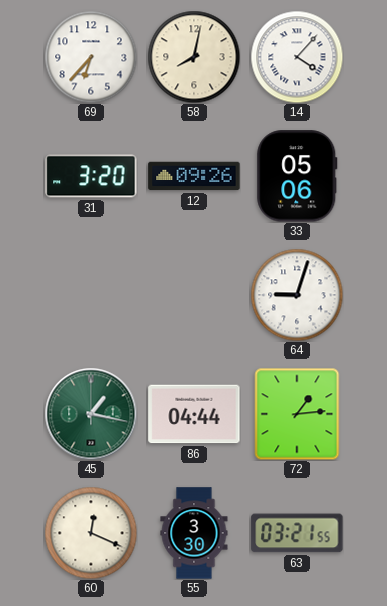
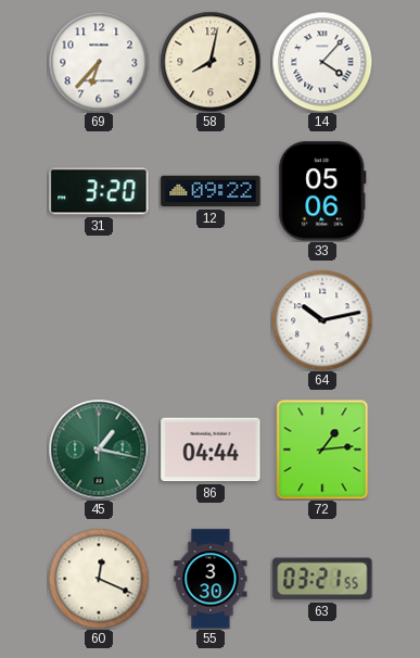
12: 09:26 -> 09:22 (211, 191)
64: 9:03 -> 10:13 (322, 320)
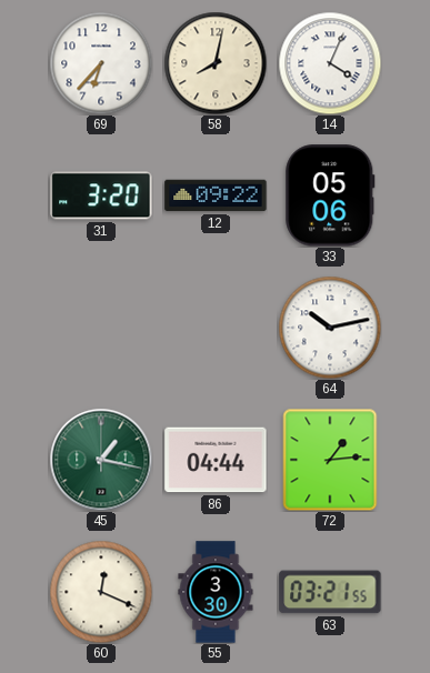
14: 4:07 -> 4:04 (330, 63)
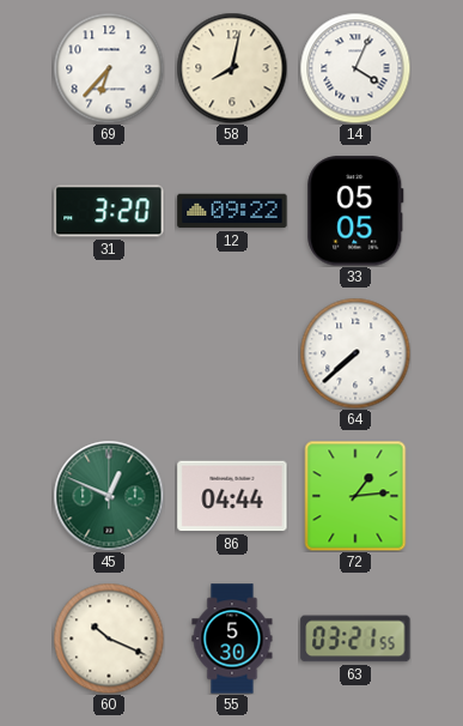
33: 05:06 -> 05:05 (355, 211)
64: 10:13 -> 7:38 (355, 353)
45: 1:17 -> 12:49 (109, 496)
60: 12:19 -> 10:19 (109, 639)
55: 3:30 -> 5:30 (232, 639)
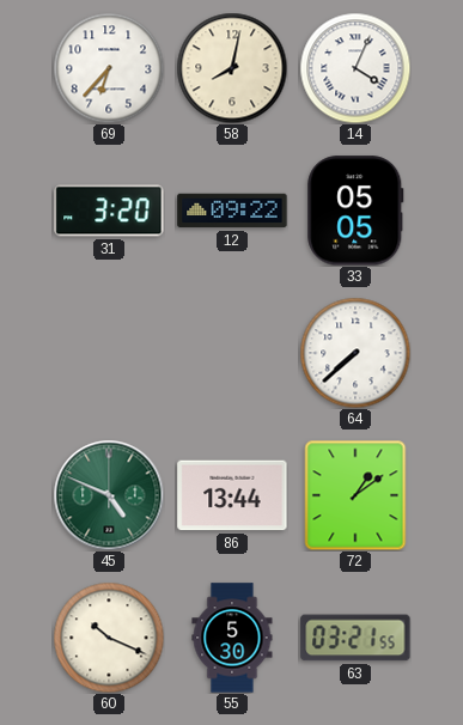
45: 12:49 -> 4:49 (109, 495)
86: 04:44 -> 13:44 (232, 495)
72: 1:14 -> 1:09 (355, 495)
